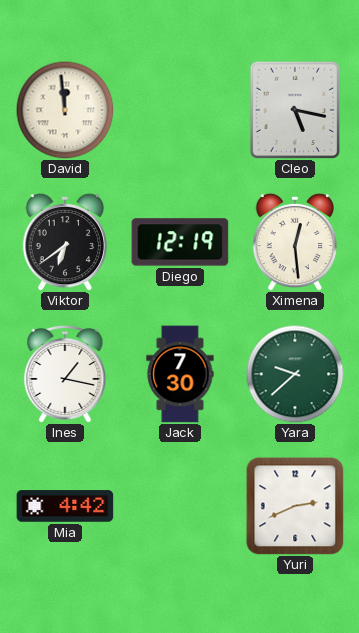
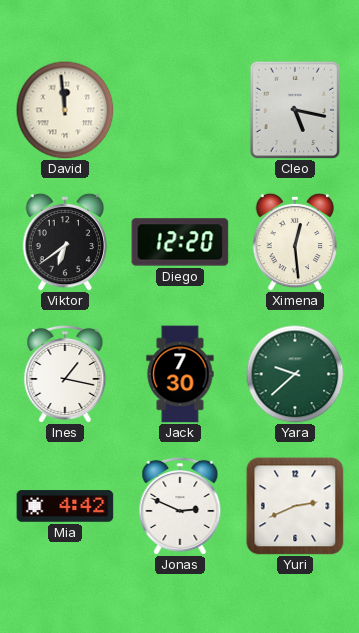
Diego: 12:19 -> 12:20 (180, 242)
Jonas: none -> 2:49 (180, 506)
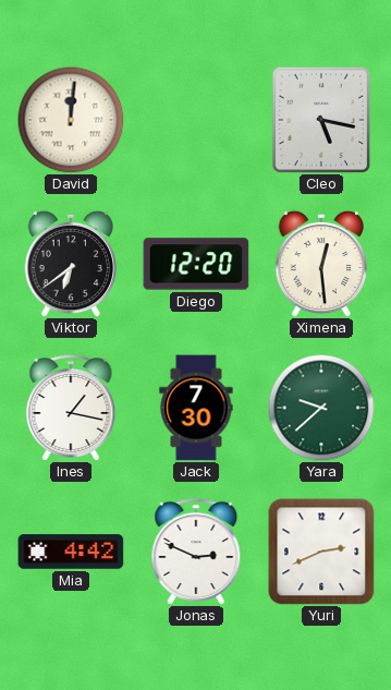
David: 11:59 -> 12:01 (71, 120)
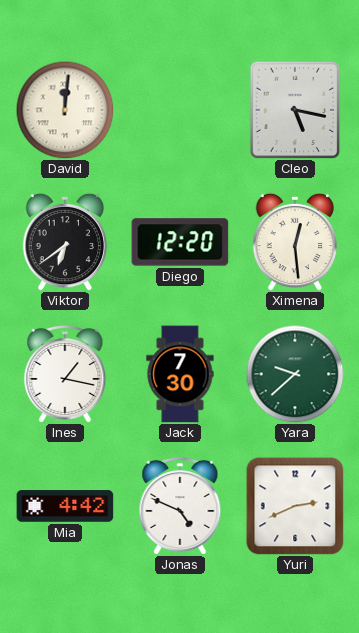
Jonas: 2:49 -> 4:49 (180, 506)
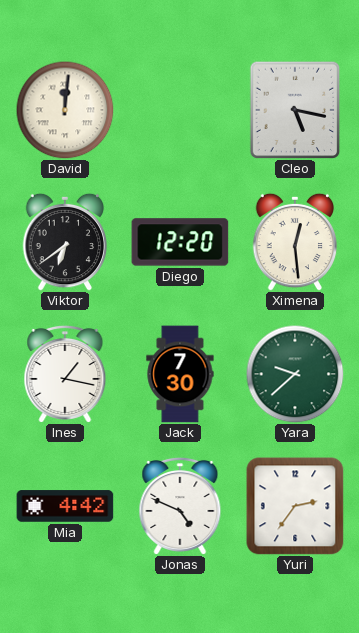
Yuri: 2:41 -> 2:36 (295, 506)
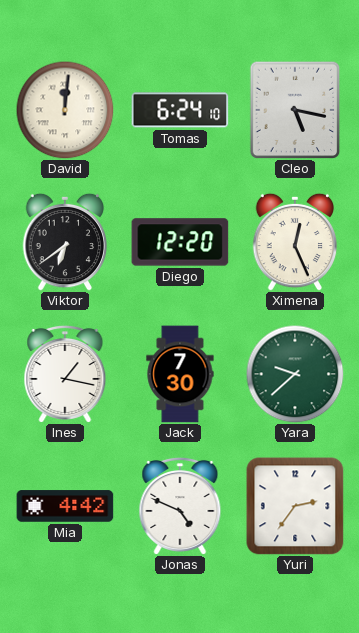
Tomas: none -> 6:24 (180, 110)
Ximena: 12:29 -> 12:26 (295, 242)
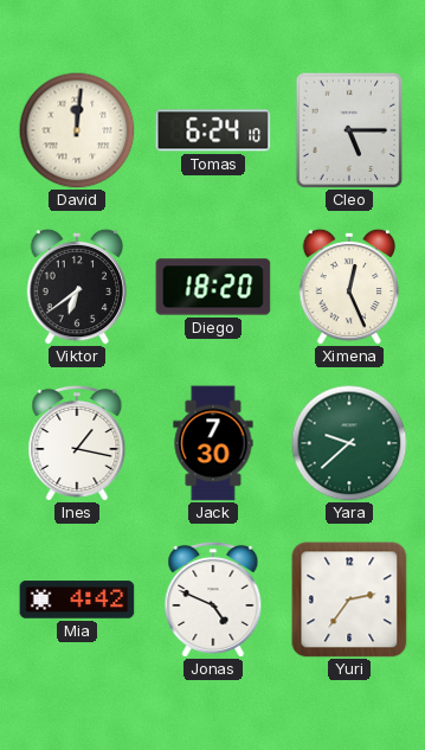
Cleo: 5:17 -> 5:15 (349, 130)
Diego: 12:20 -> 18:20 (213, 287)
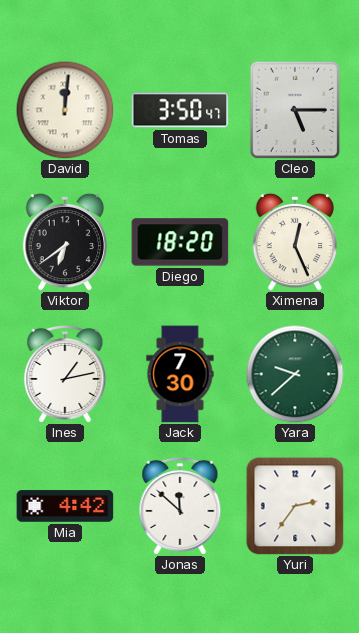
Tomas: 6:24 -> 3:50 (180, 110)
Ines: 1:17 -> 1:13 (65, 374)
Jonas: 4:49 -> 11:52 (180, 506)
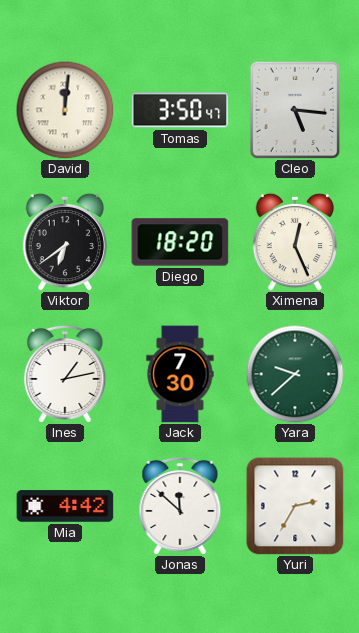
Cleo: 5:15 -> 5:16 (295, 110)
Yuri: 2:36 -> 2:35 (295, 506)
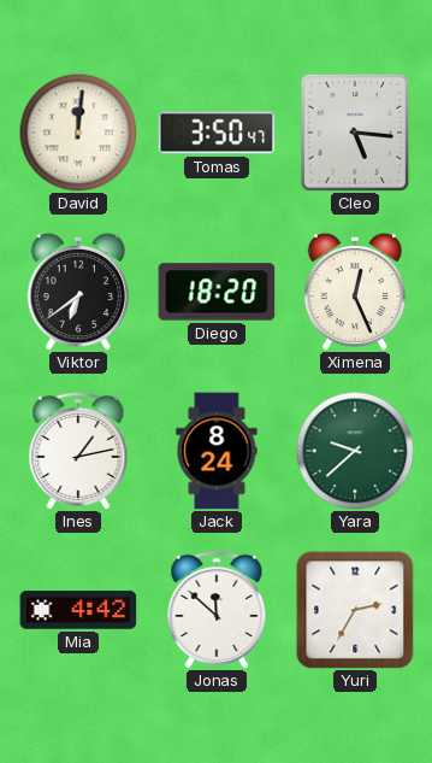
Jack: 7:30 -> 8:24 (217, 451)
